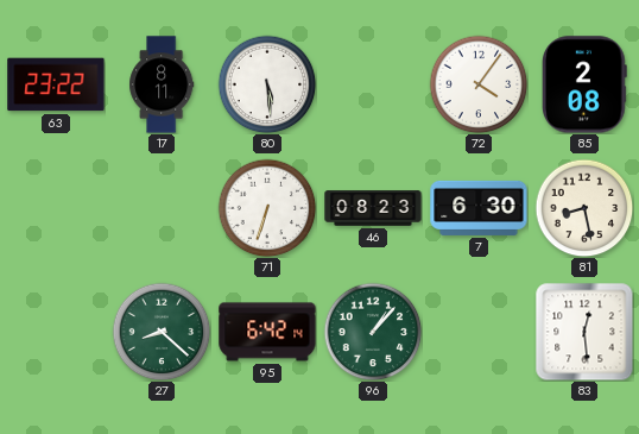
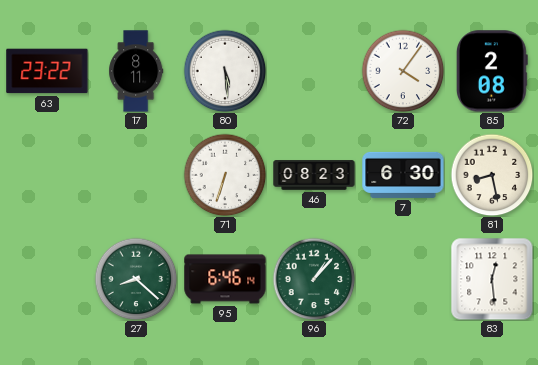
95: 6:42 -> 6:46 (225, 279)
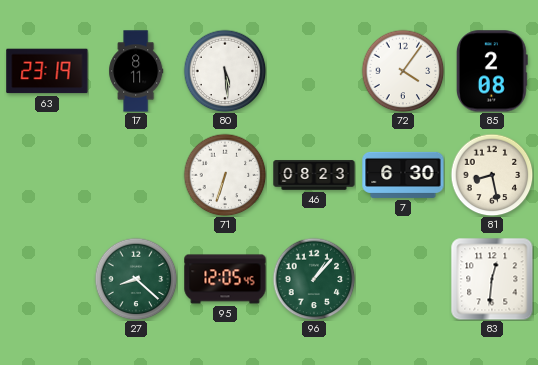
63: 23:22 -> 23:19 (47, 71)
95: 6:46 -> 12:05 (225, 279)
83: 12:29 -> 12:31 (492, 279)
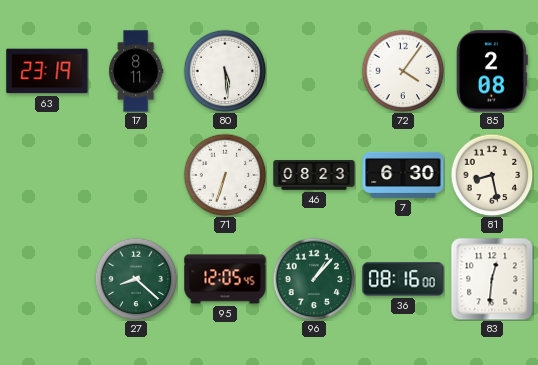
36: none -> 08:16 (403, 279)
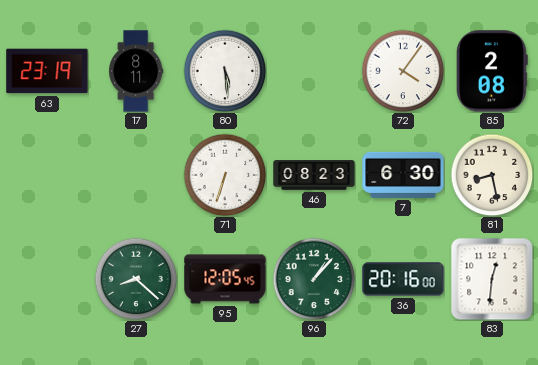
36: 08:16 -> 20:16 (403, 279)
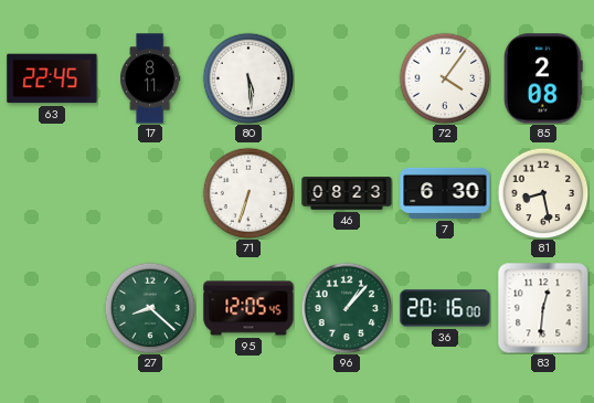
63: 23:19 -> 22:45 (52, 78)
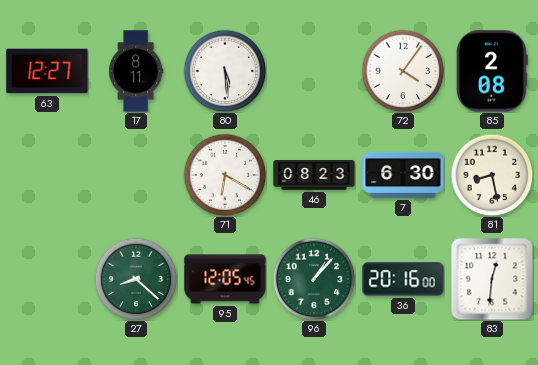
63: 22:45 -> 12:27 (47, 71)
71: 6:33 -> 6:20 (225, 175)
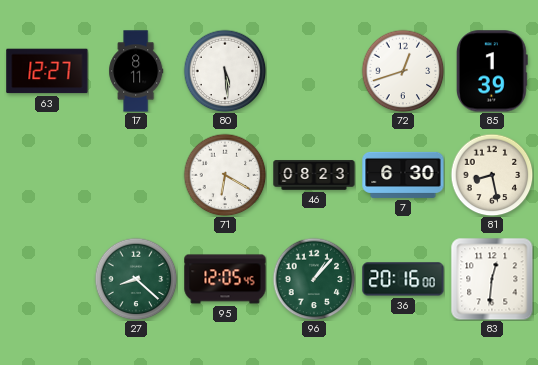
72: 4:06 -> 12:42 (403, 71)
85: 2:08 -> 1:39 (492, 71)
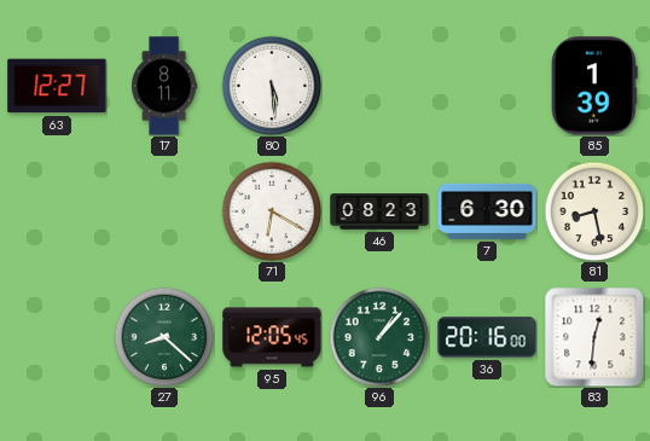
72: 12:42 -> none (403, 71)
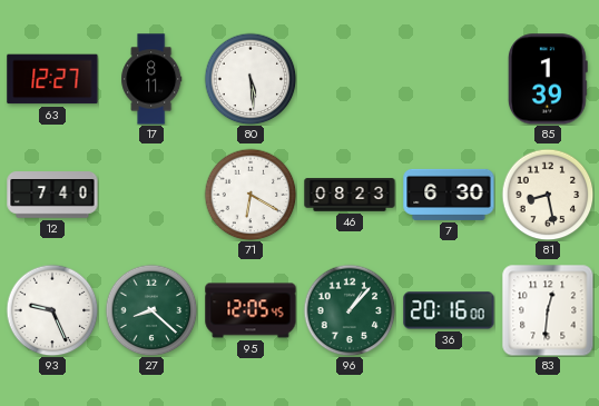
12: none -> 7:40 (52, 195)
93: none -> 9:26 (52, 310)
